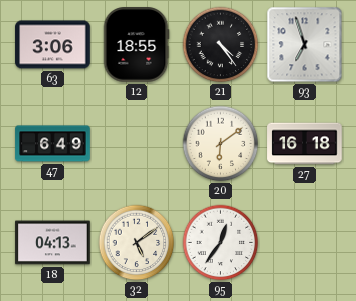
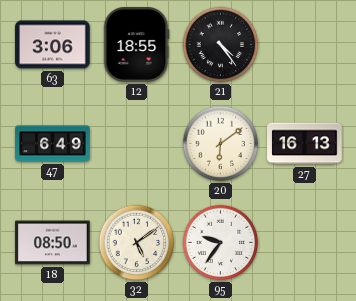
93: 6:57 -> none (305, 45)
27: 16:18 -> 16:13 (305, 144)
18: 04:13 -> 08:50 (53, 243)
95: 12:36 -> 9:36 (221, 243)
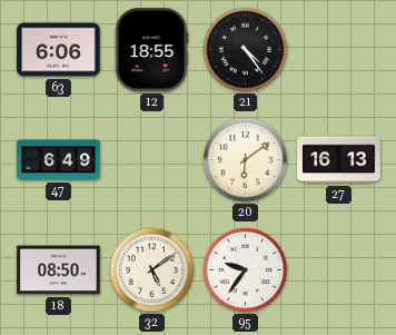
63: 3:06 -> 6:06 (59, 50)
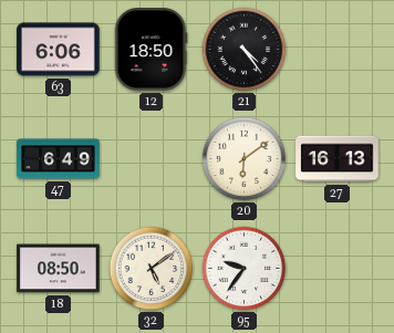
12: 18:55 -> 18:50 (151, 50)
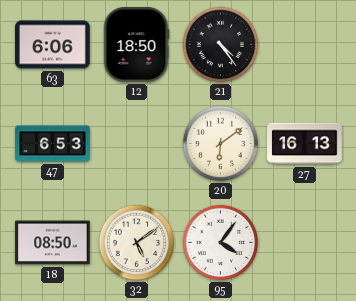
47: 6:49 -> 6:53 (53, 144)
95: 9:36 -> 4:06 (221, 243)
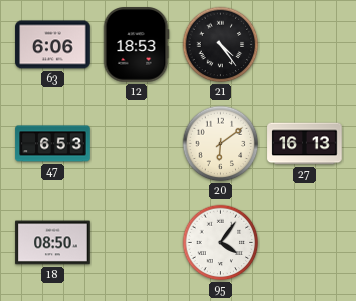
12: 18:50 -> 18:53 (136, 45)
32: 5:09 -> none (137, 243)
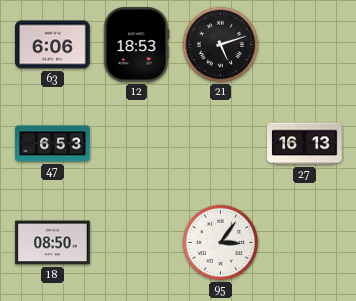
21: 4:24 -> 5:12 (221, 45)
20: 6:09 -> none (221, 144)
95: 4:06 -> 3:06 (221, 243)
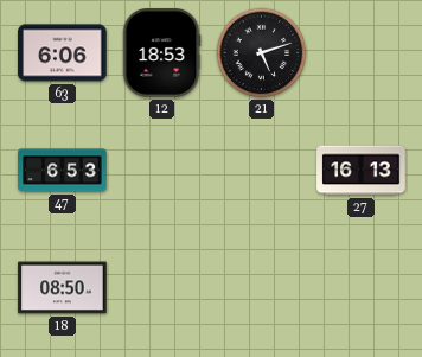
95: 3:06 -> none (221, 243)
